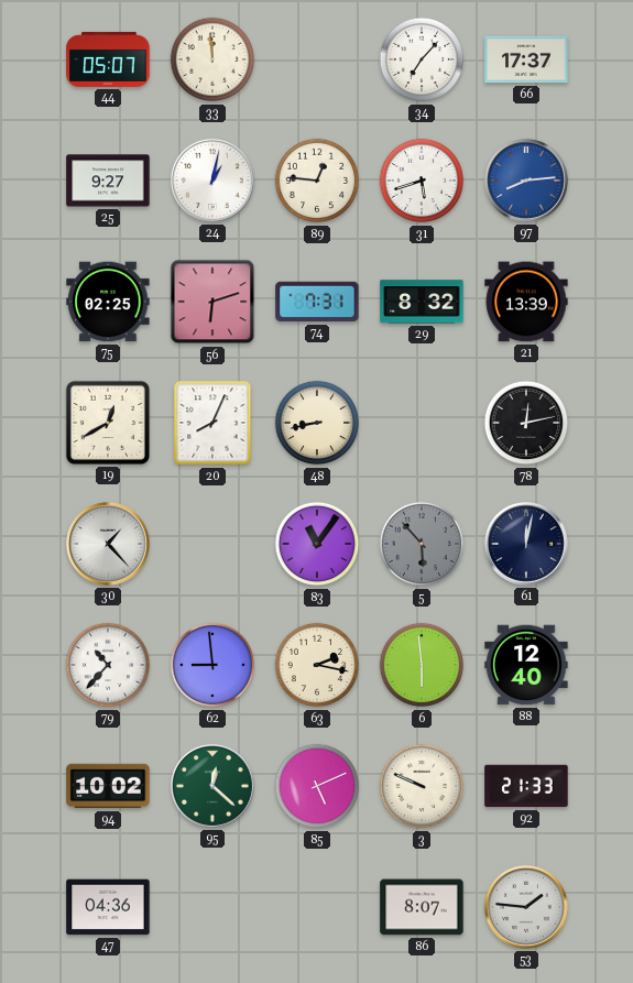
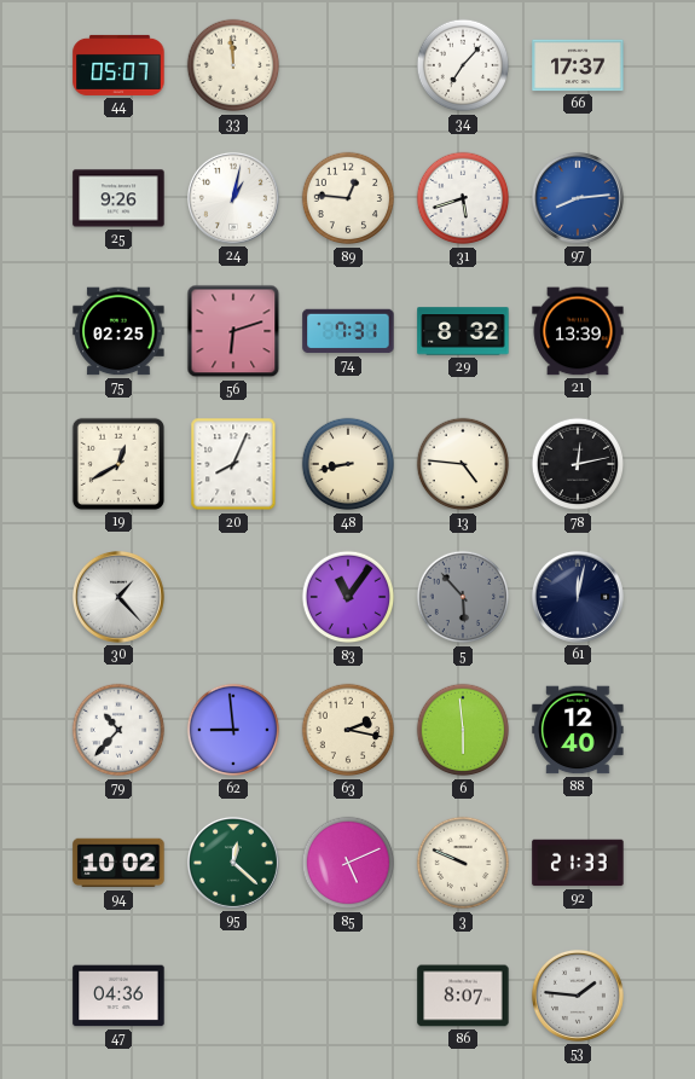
25: 9:27 -> 9:26 (118, 198)
13: none -> 4:46 (463, 464)
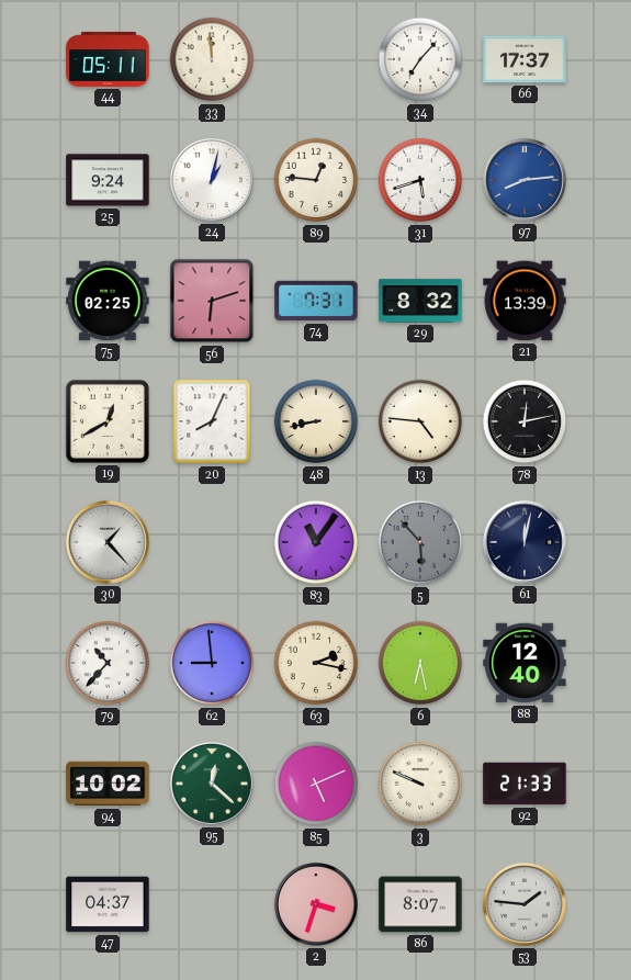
44: 05:07 -> 05:11 (108, 59)
25: 9:26 -> 9:24 (108, 180)
6: 5:59 -> 6:28 (420, 663)
47: 04:36 -> 04:37 (108, 904)
2: none -> 3:33 (316, 904)
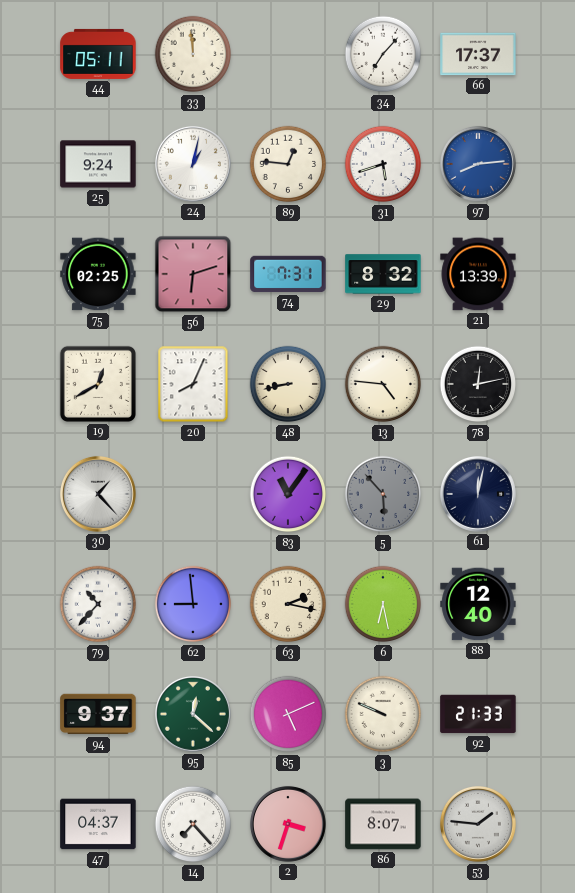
94: 10:02 -> 9:37 (98, 714)
14: none -> 7:23 (193, 824)
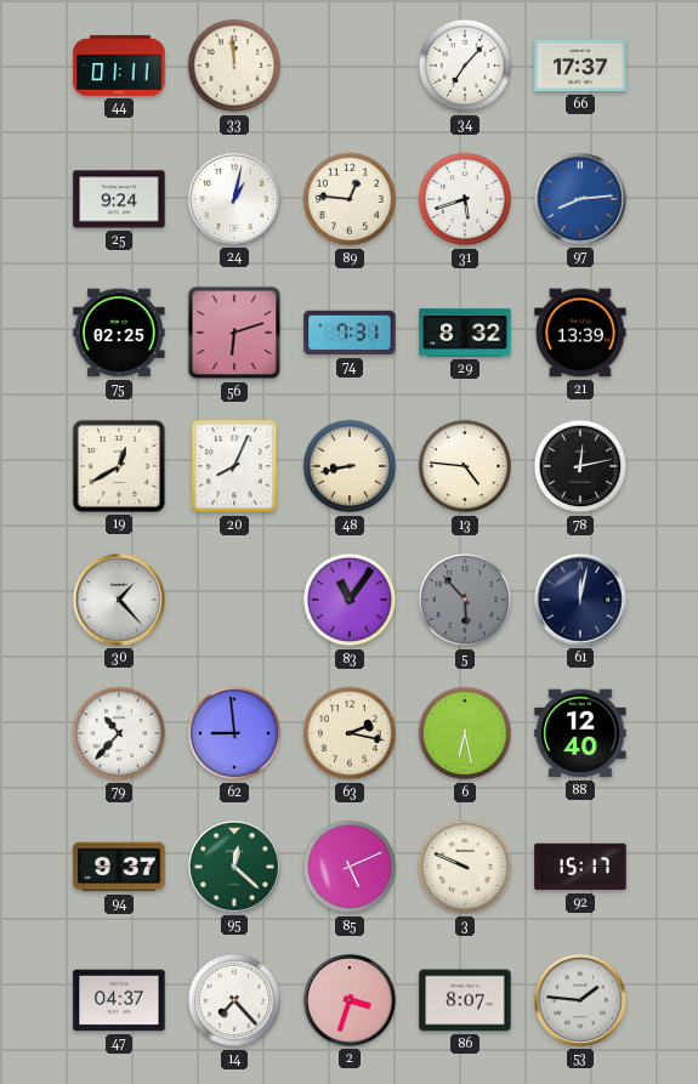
44: 05:11 -> 01:11 (119, 66)
92: 21:33 -> 15:17 (580, 867)
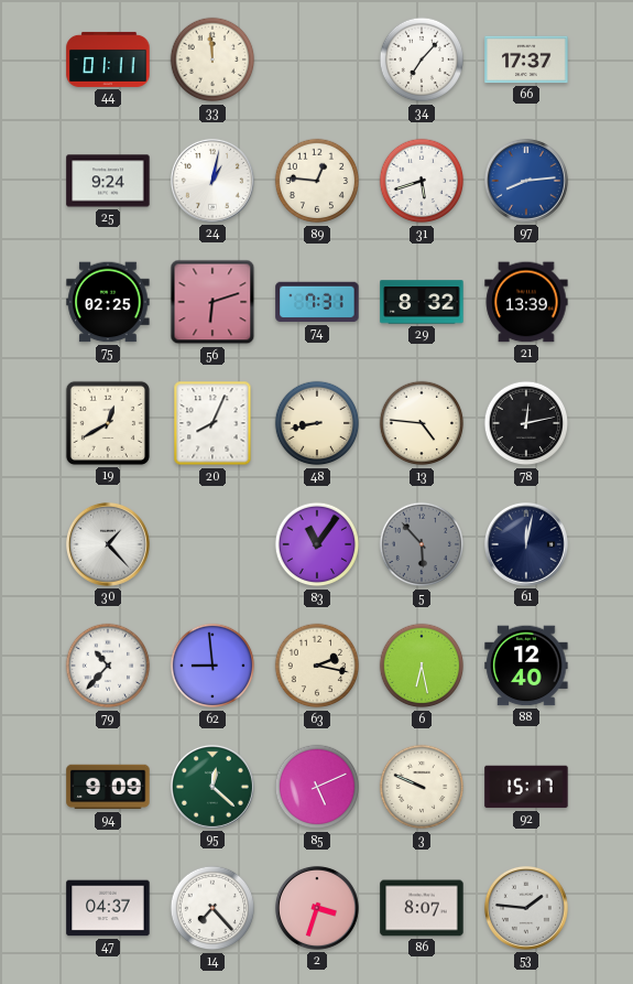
94: 9:37 -> 9:09 (108, 787)
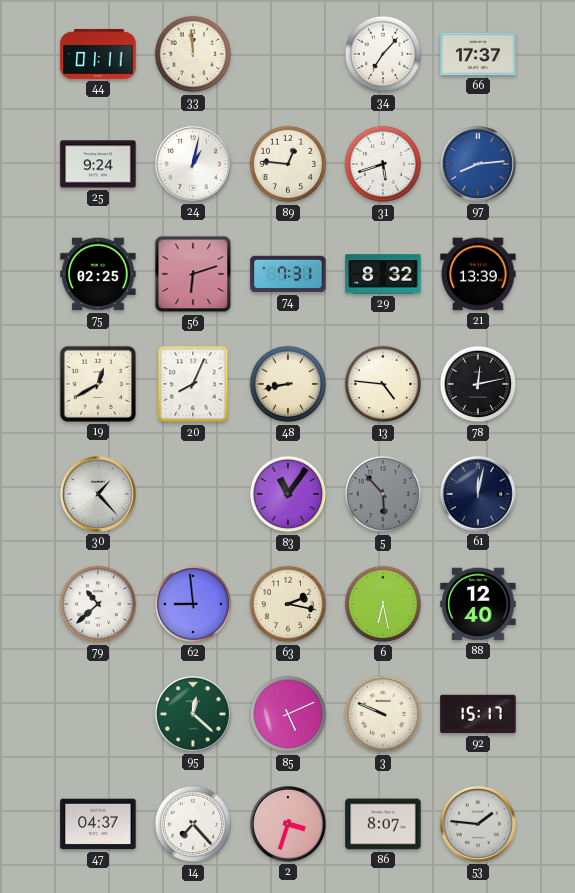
79: 10:37 -> 10:38 (98, 604)
94: 9:09 -> none (108, 787)
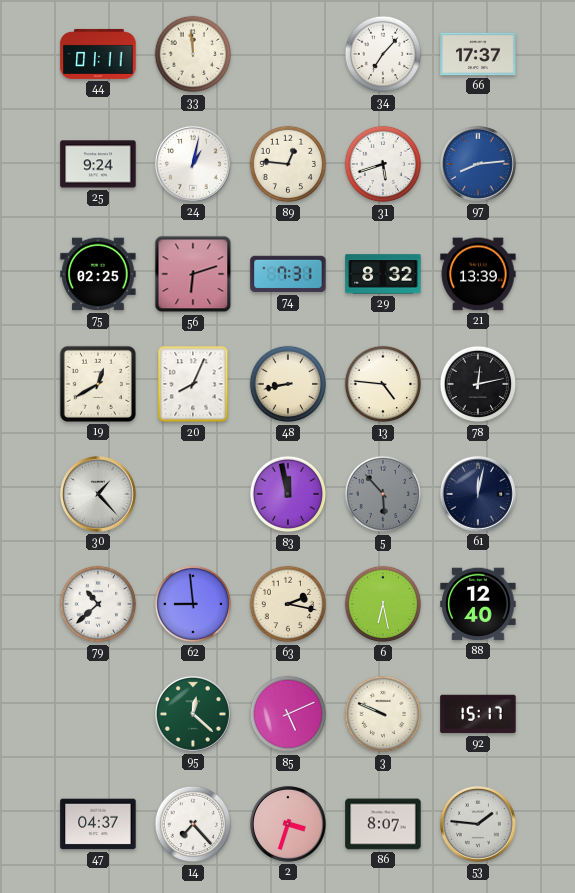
83: 11:06 -> 11:58 (288, 494)
